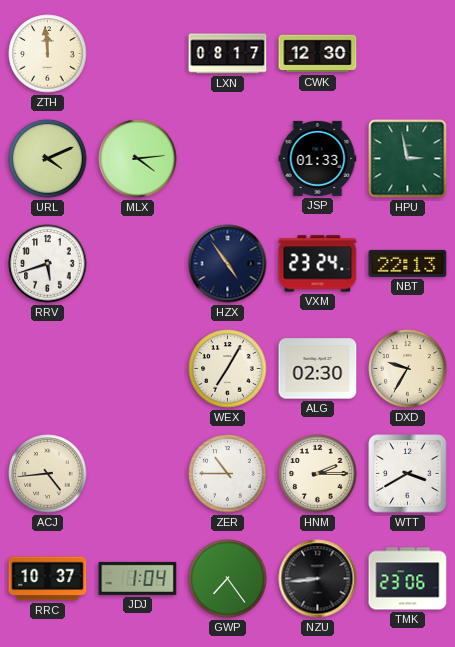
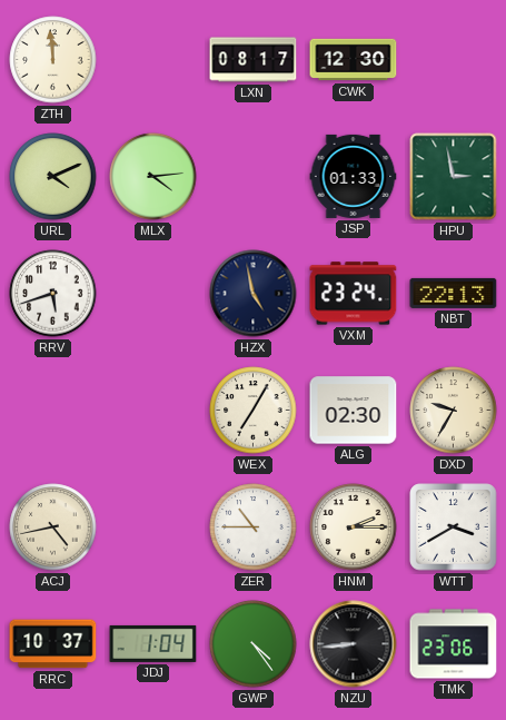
HZX: 4:54 -> 4:58 (254, 294)
ACJ: 4:44 -> 4:43 (53, 527)
GWP: 7:24 -> 4:24 (254, 644)
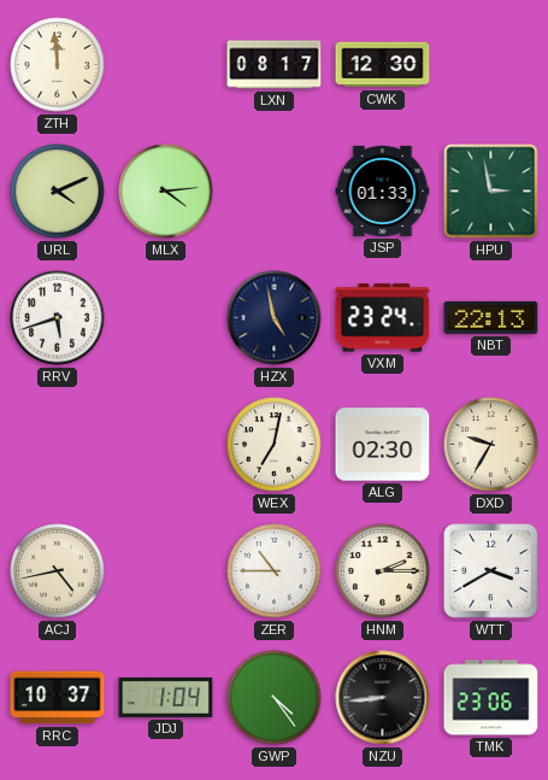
WEX: 7:05 -> 7:02 (275, 445)
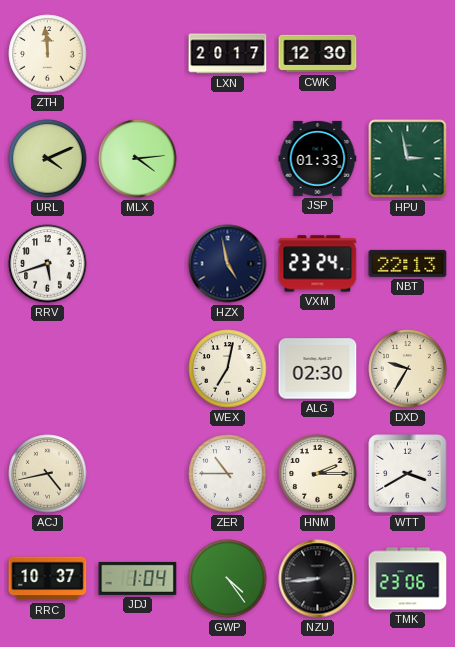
LXN: 08:17 -> 20:17 (228, 54)
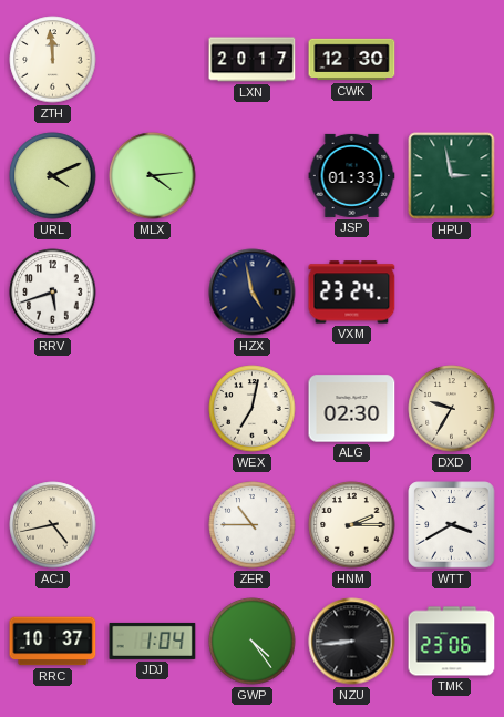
NBT: 22:13 -> none (408, 263)
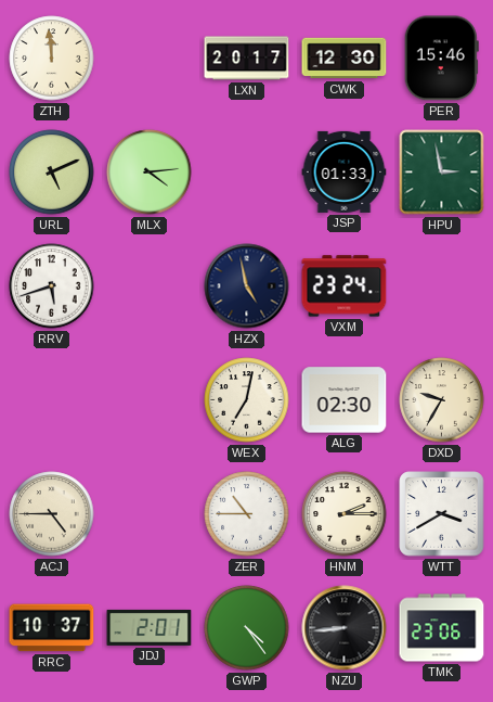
PER: none -> 15:46 (441, 59)
URL: 4:11 -> 5:11 (52, 173)
ACJ: 4:43 -> 4:45 (52, 514)
JDJ: 1:04 -> 2:01 (150, 627)
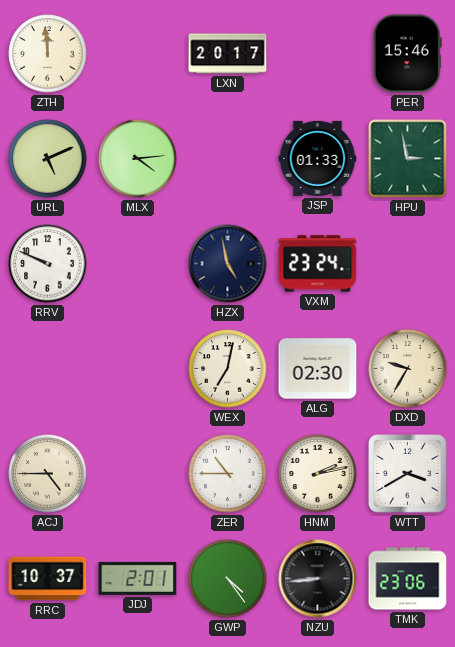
CWK: 12:30 -> none (345, 59)
RRV: 5:42 -> 9:49 (48, 264)
HNM: 2:15 -> 2:13 (318, 474)
